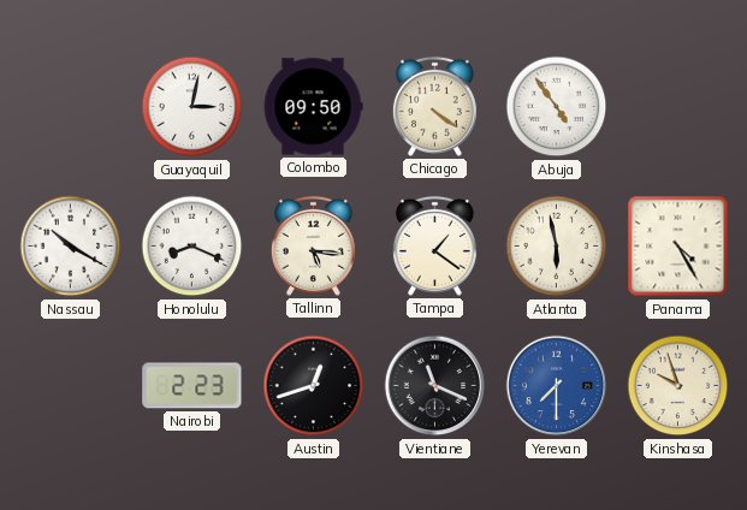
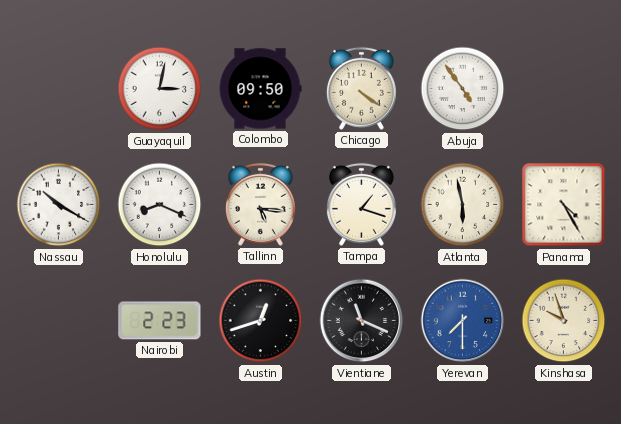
Tampa: 1:21 -> 1:18 (361, 204)
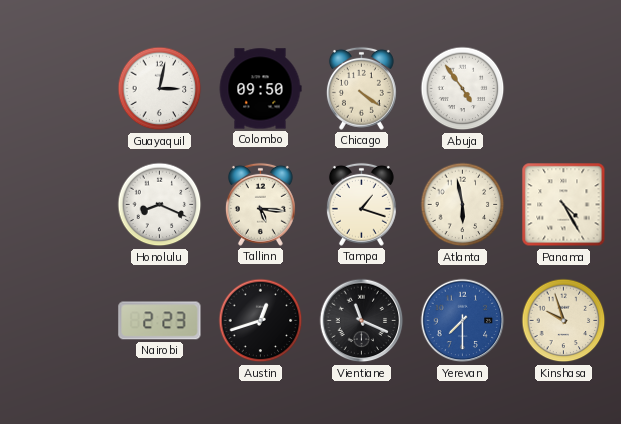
Nassau: 10:20 -> none (59, 205)
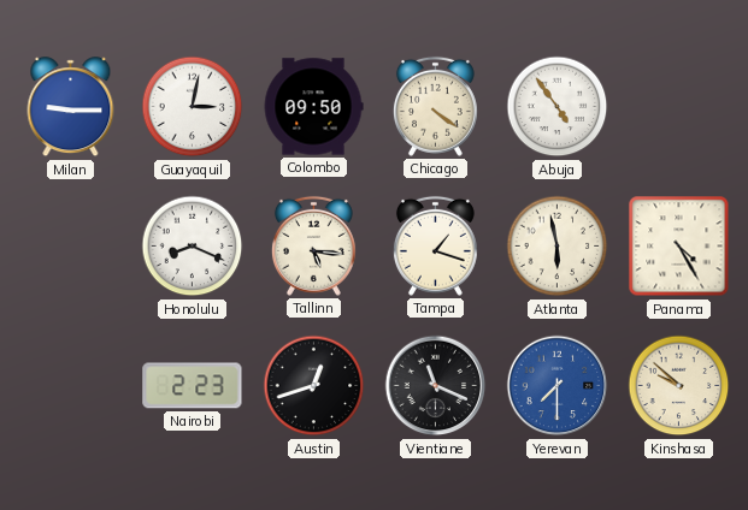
Milan: none -> 9:15 (71, 107)
Kinshasa: 9:57 -> 9:52 (679, 386)
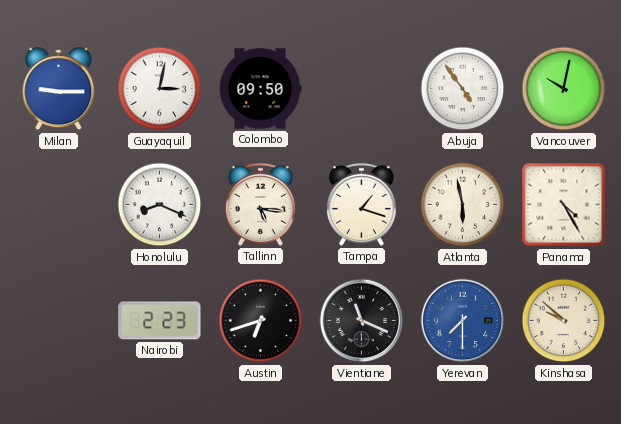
Chicago: 4:21 -> none (435, 106)
Vancouver: none -> 10:02 (564, 89)
Austin: 12:42 -> 6:42 (261, 321)
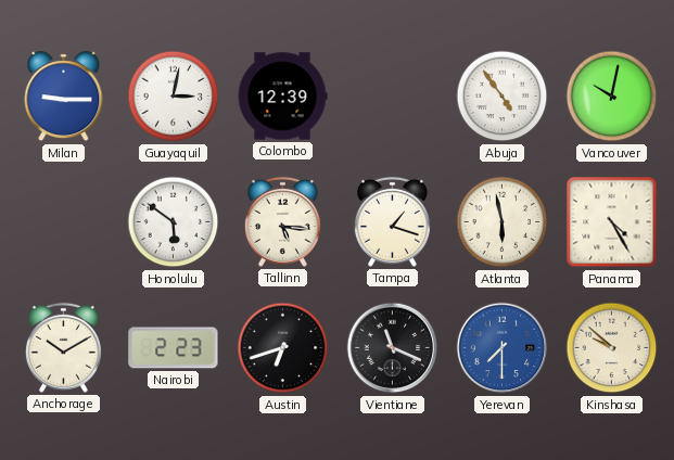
Colombo: 09:50 -> 12:39 (282, 97)
Honolulu: 8:19 -> 5:51 (174, 222)
Anchorage: none -> 10:10 (63, 347)
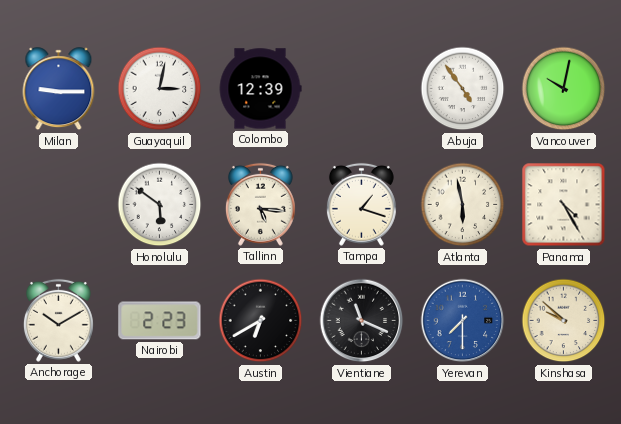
Austin: 6:42 -> 6:40 (261, 321)
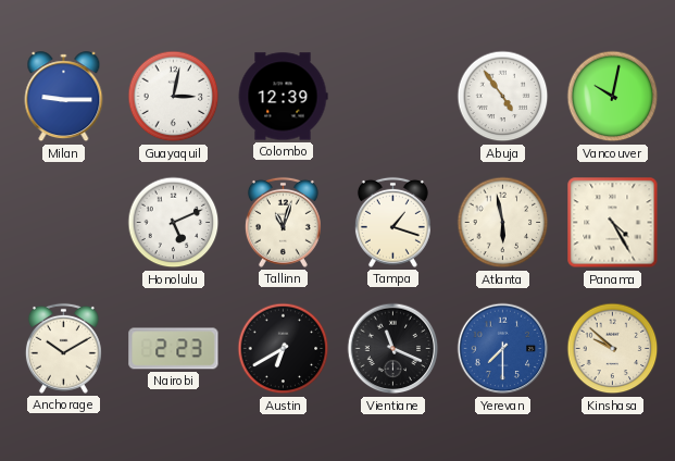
Honolulu: 5:51 -> 5:11 (174, 223)
Tallinn: 5:16 -> 11:03 (283, 222)
